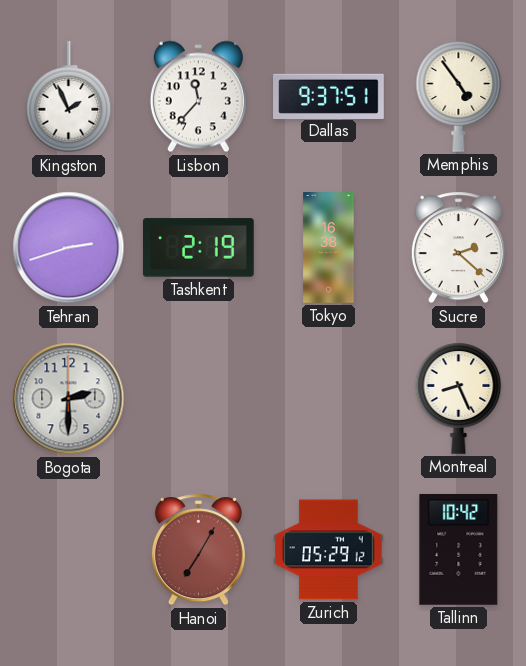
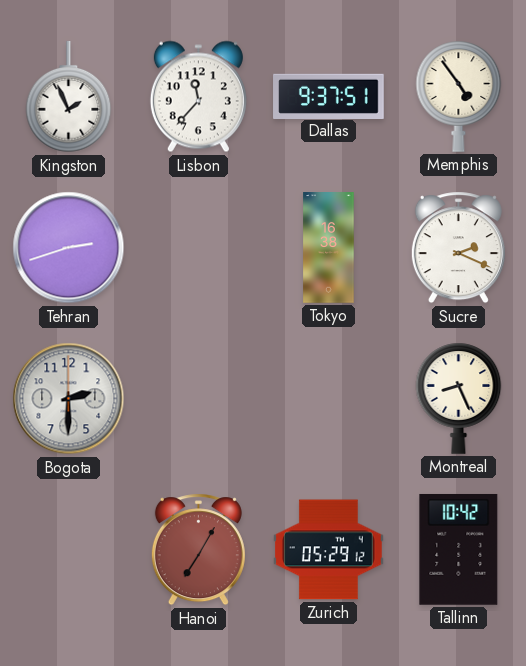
Tashkent: 2:19 -> none (199, 248)
Sucre: 2:22 -> 2:19 (458, 248)
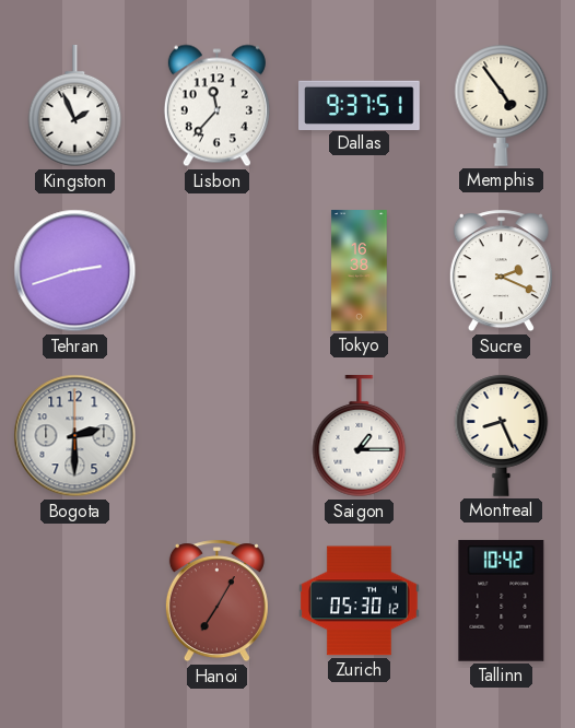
Saigon: none -> 1:15 (360, 437)
Zurich: 05:29 -> 05:30 (360, 601)
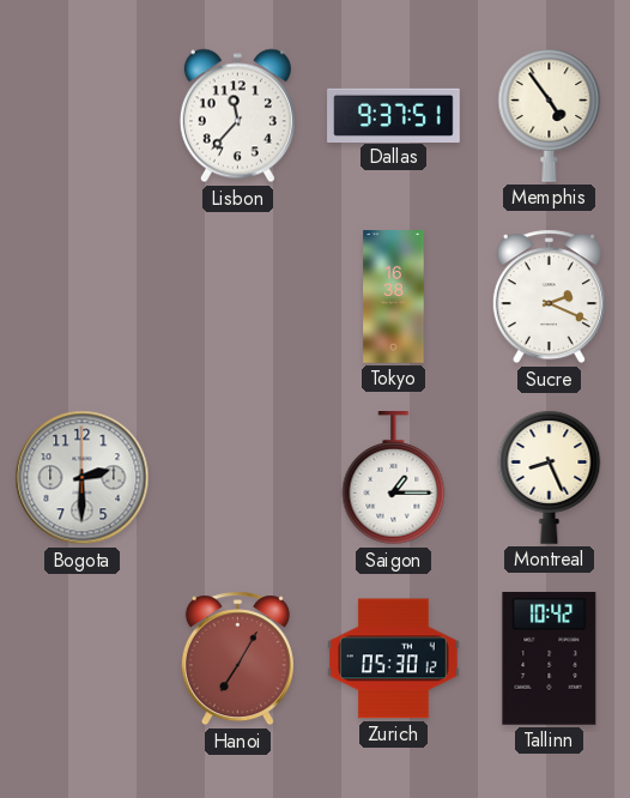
Kingston: 1:56 -> none (75, 107)
Tehran: 2:42 -> none (75, 271)
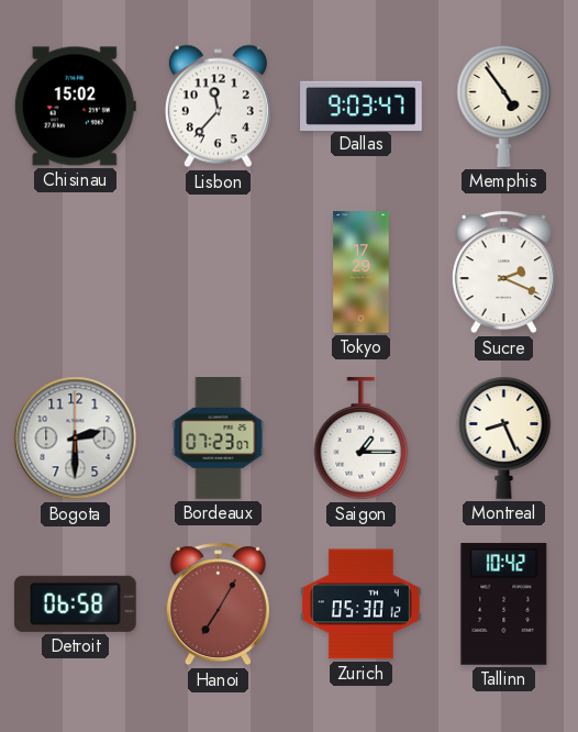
Chisinau: none -> 15:02 (75, 107)
Dallas: 9:37 -> 9:03 (362, 106)
Tokyo: 16:38 -> 17:29 (362, 273)
Bordeaux: none -> 07:23 (219, 439)
Detroit: none -> 06:58 (75, 603)
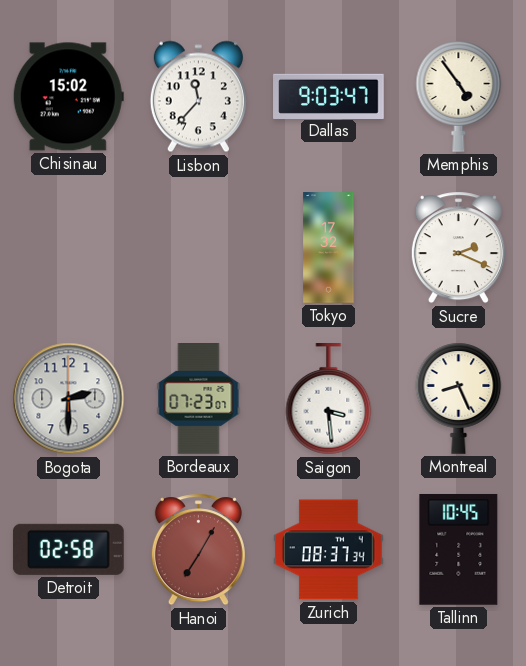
Tokyo: 17:29 -> 17:32 (329, 248)
Saigon: 1:15 -> 3:29 (329, 400)
Detroit: 06:58 -> 02:58 (68, 549)
Zurich: 05:30 -> 08:37 (329, 550)
Tallinn: 10:42 -> 10:45 (459, 549)
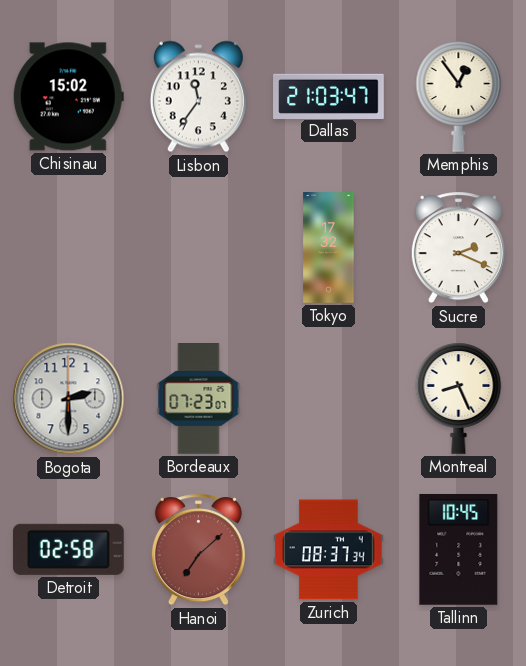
Lisbon: 11:37 -> 11:36 (198, 97)
Dallas: 9:03 -> 21:03 (329, 96)
Memphis: 4:54 -> 12:54 (459, 96)
Saigon: 3:29 -> none (329, 400)
Hanoi: 7:05 -> 7:08 (198, 550)
